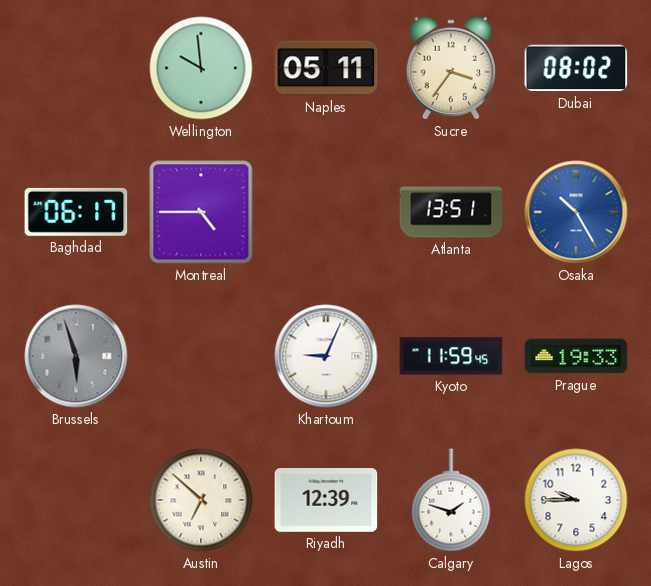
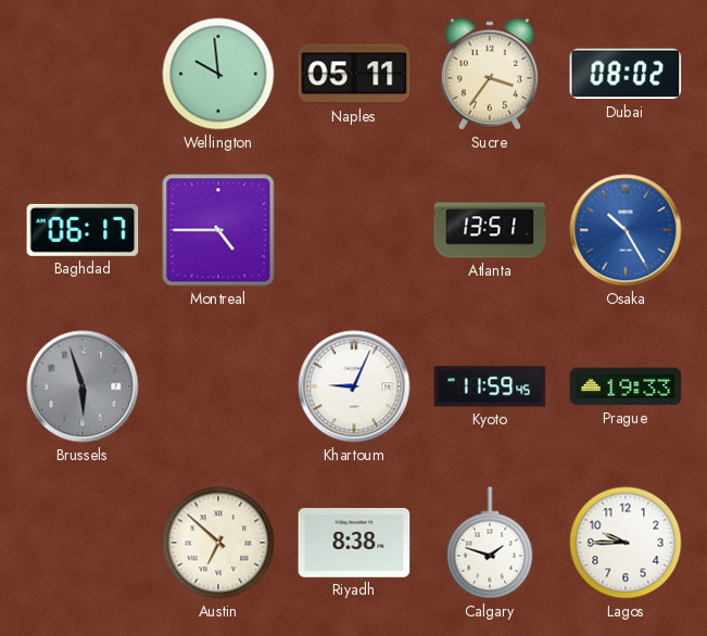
Riyadh: 12:39 -> 8:38 (354, 544)
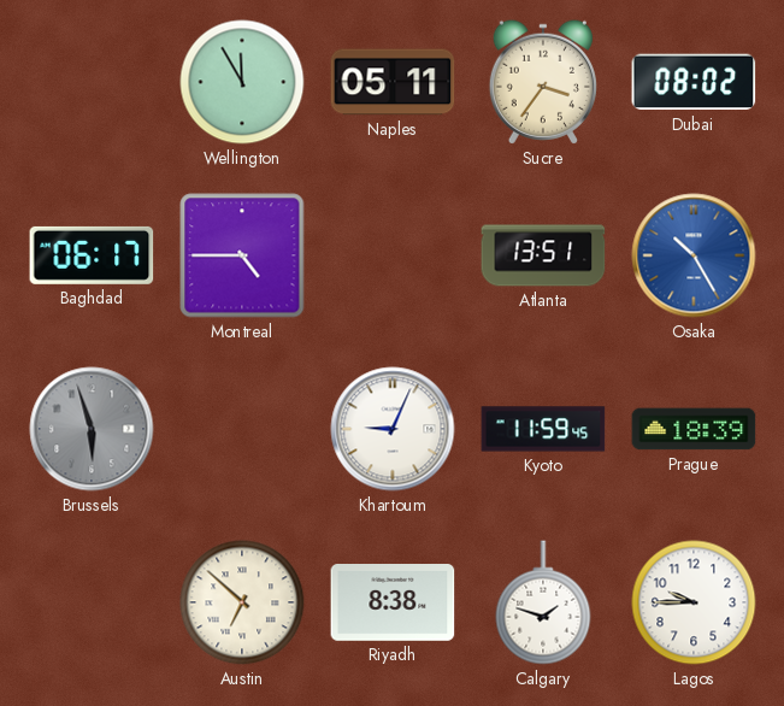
Wellington: 9:59 -> 11:55 (242, 82)
Prague: 19:33 -> 18:39 (694, 429)
